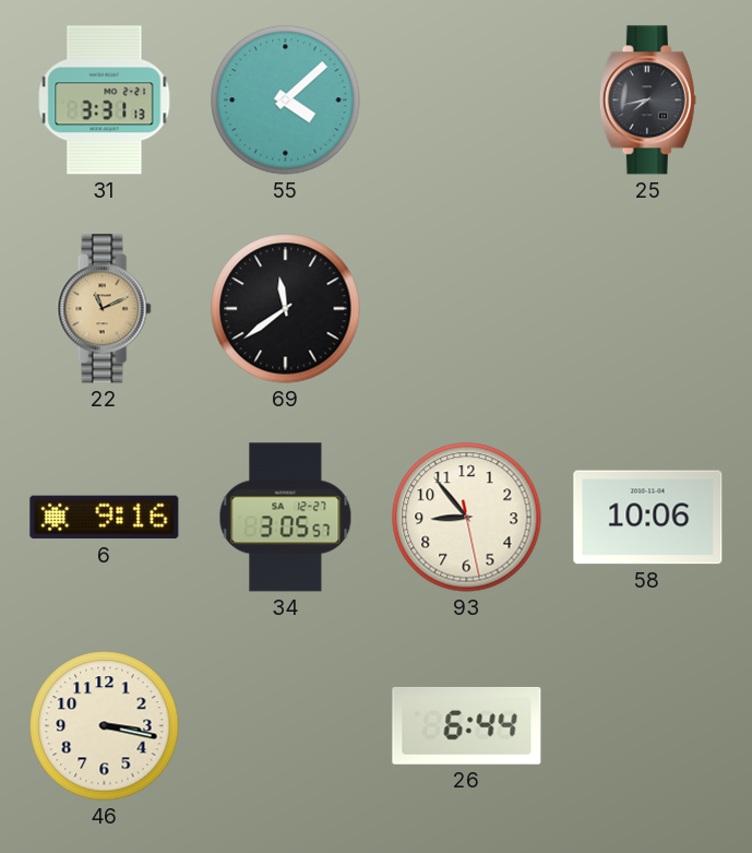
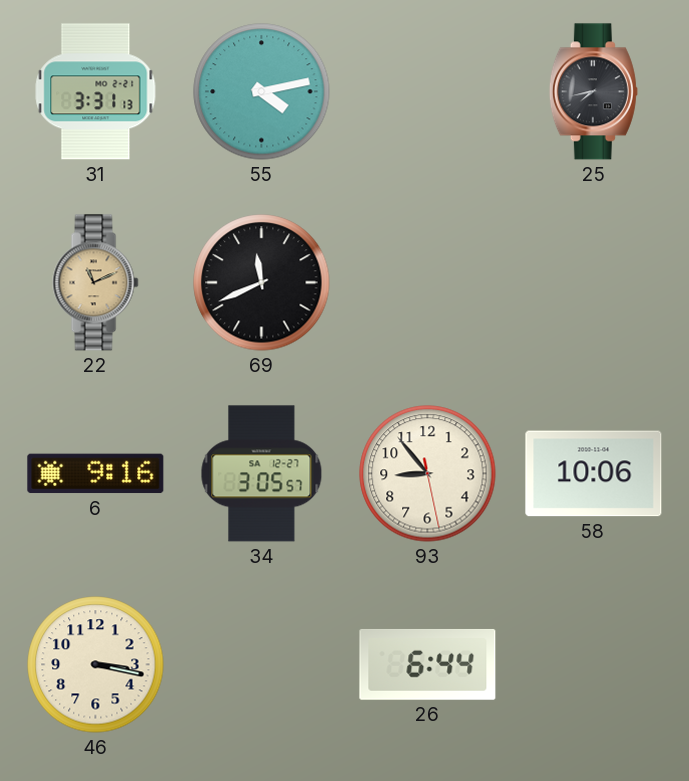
55: 4:08 -> 4:13 (262, 92)
69: 11:39 -> 11:41 (262, 283)
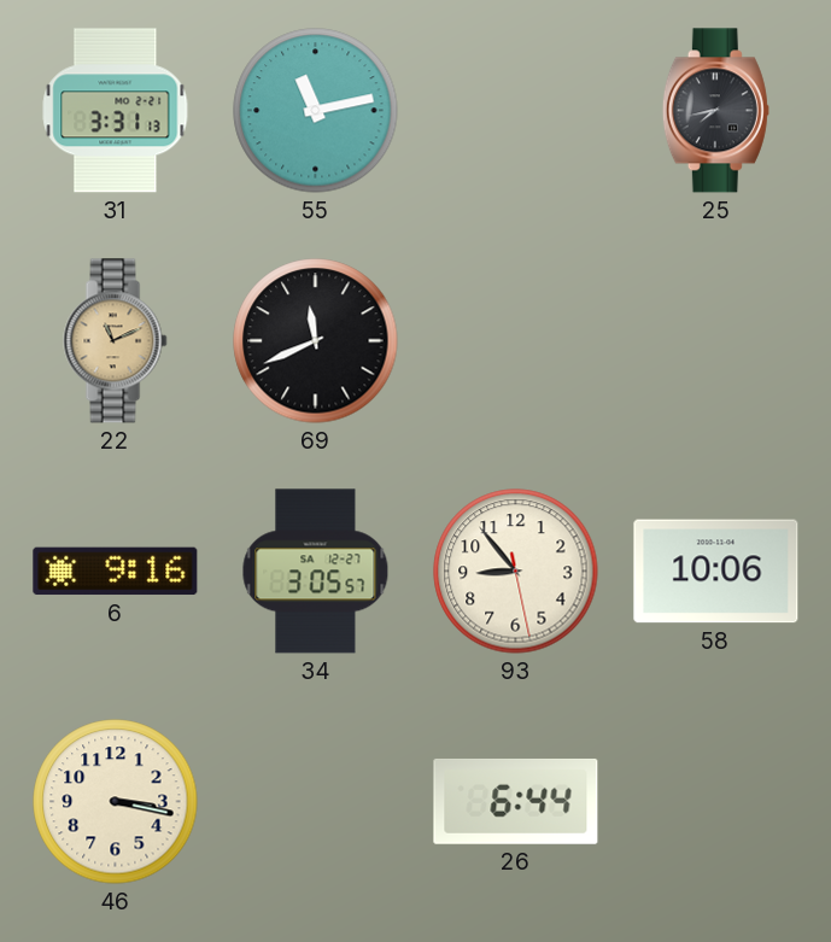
55: 4:13 -> 11:13 (316, 111)
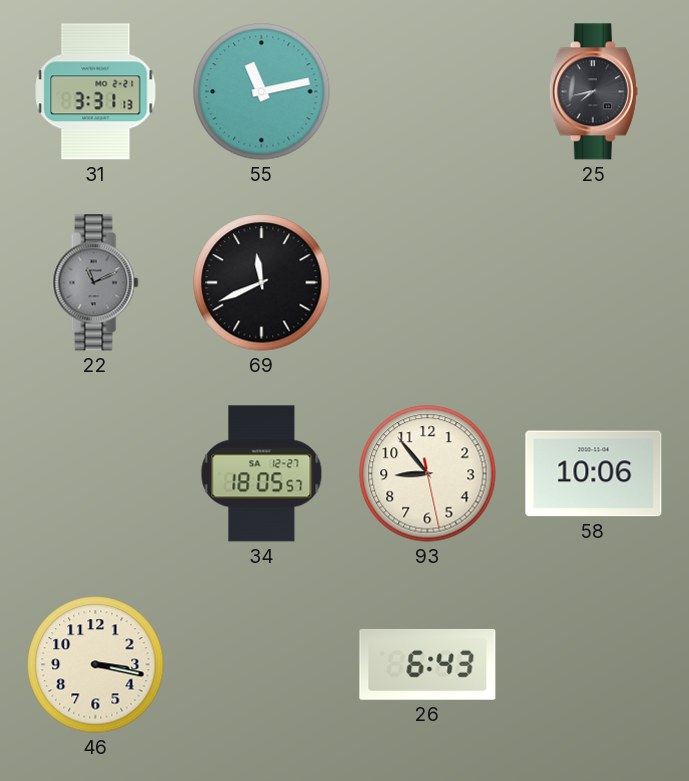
22 dial: champagne -> grey (96, 283)
6: 9:16 -> none (116, 572)
34: 3:05 -> 18:05 (262, 474)
26: 6:44 -> 6:43 (428, 664)
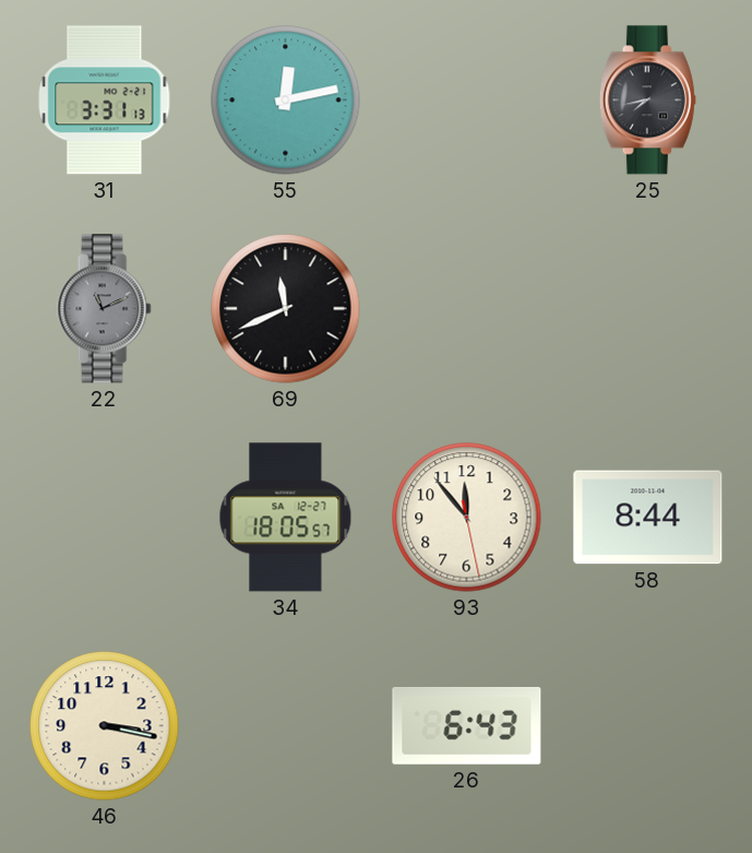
55: 11:13 -> 12:13 (286, 100)
93: 8:53 -> 11:53 (467, 518)
58: 10:06 -> 8:44 (648, 518)
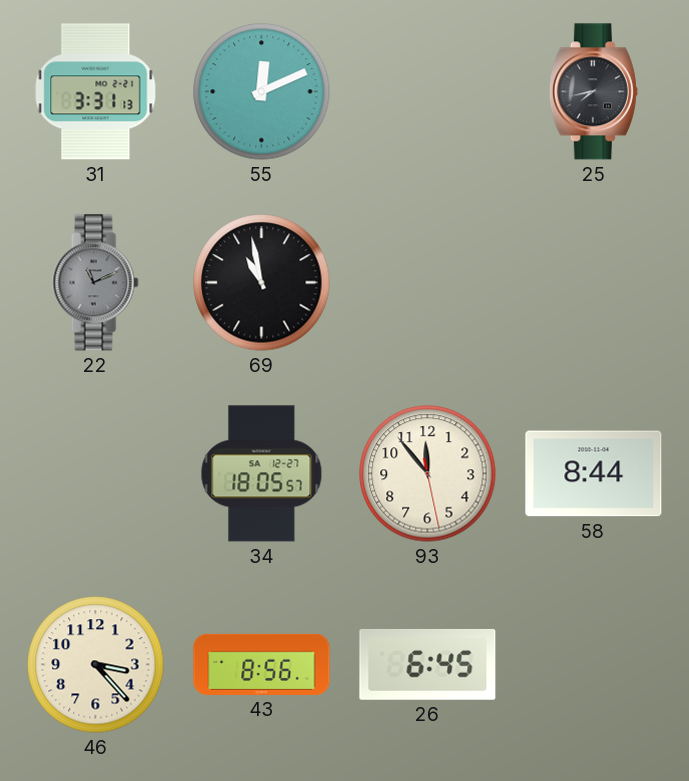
55: 12:13 -> 12:11 (262, 92)
69: 11:41 -> 10:58 (262, 283)
46: 3:17 -> 3:23 (96, 665)
43: none -> 8:56 (262, 664)
26: 6:43 -> 6:45 (428, 664)
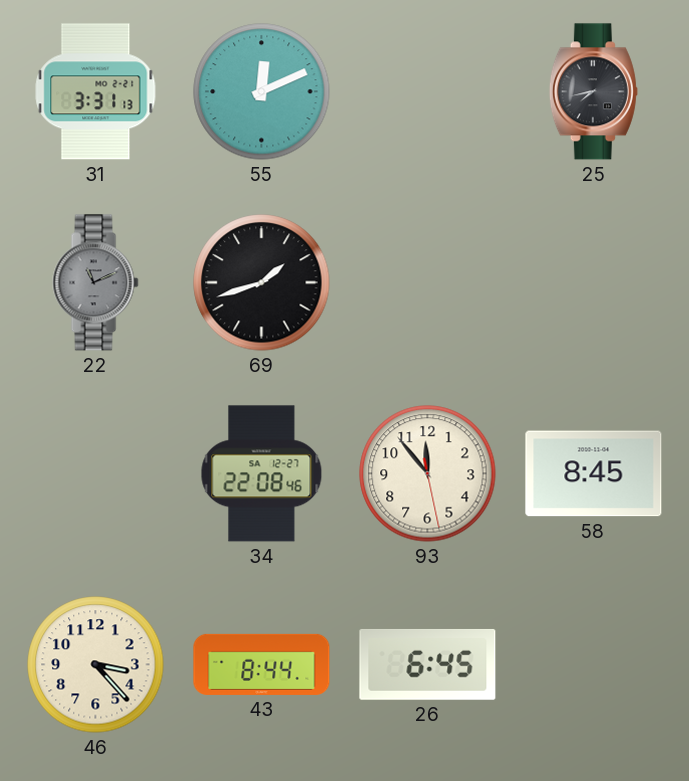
69: 10:58 -> 1:42 (262, 283)
34: 18:05 -> 22:08 (262, 474)
58: 8:44 -> 8:45 (594, 474)
43: 8:56 -> 8:44 (262, 664)
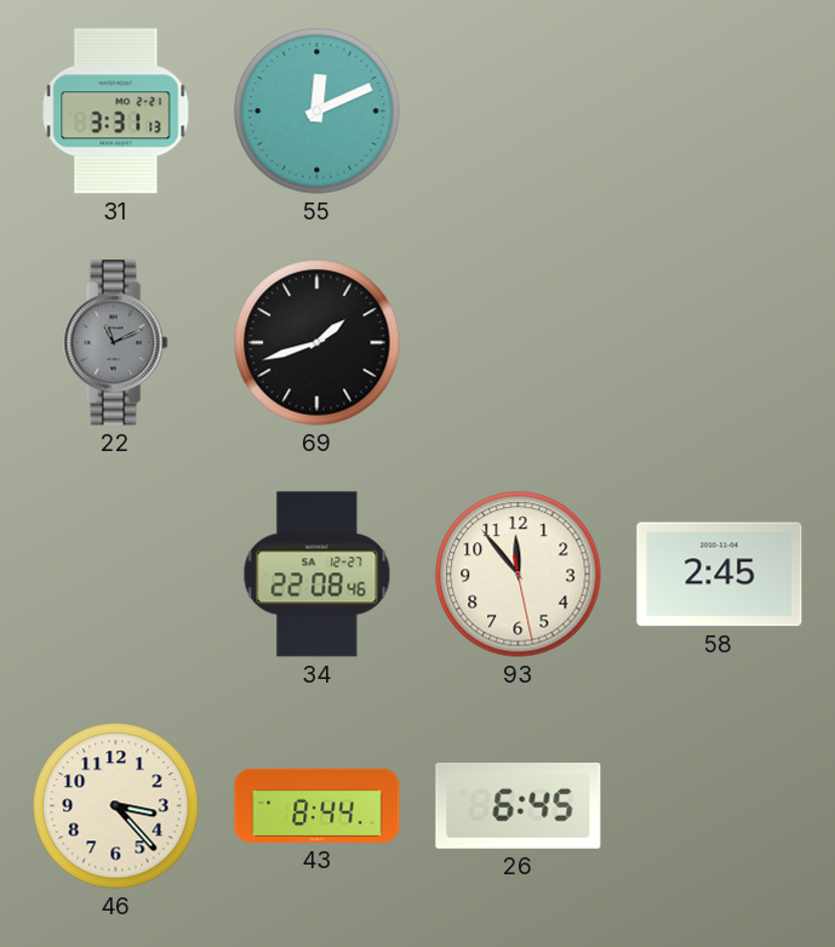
25: 7:43 -> none (593, 92)
58: 8:45 -> 2:45 (720, 575)
